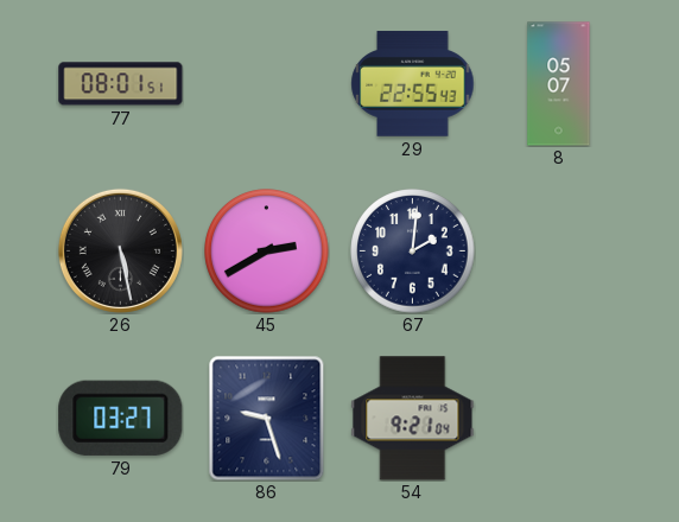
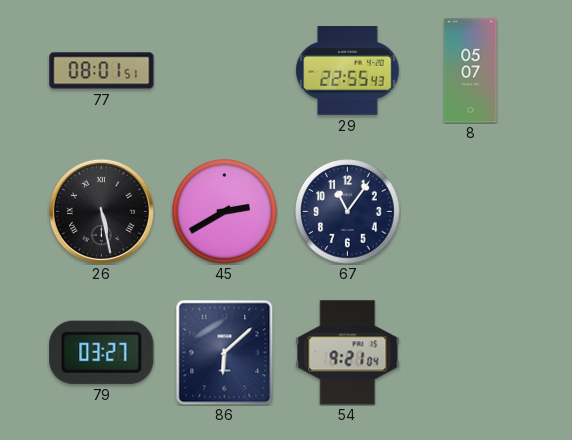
67: 2:01 -> 11:06 (348, 212)
86: 9:27 -> 6:08 (225, 352)
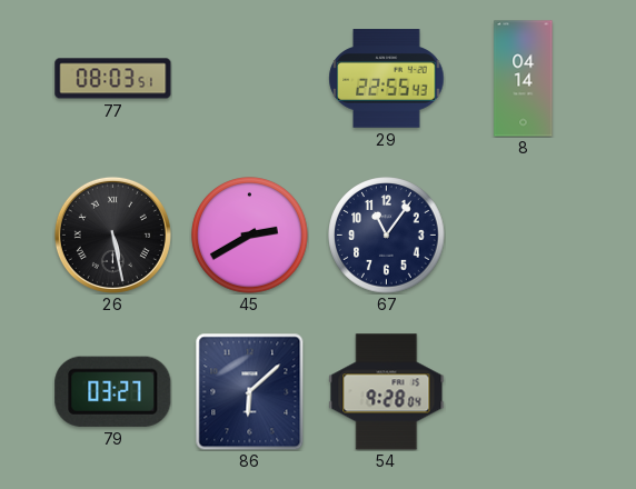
77: 08:01 -> 08:03 (113, 79)
8: 05:07 -> 04:14 (524, 79)
54: 9:21 -> 9:28 (387, 392)
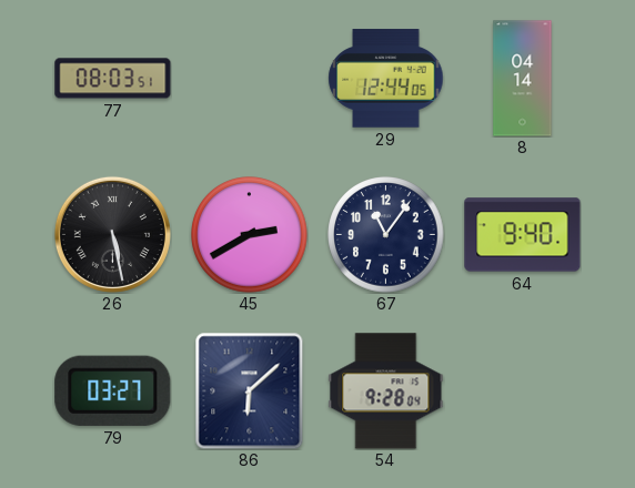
29: 22:55 -> 12:44 (386, 79)
64: none -> 9:40 (523, 235)
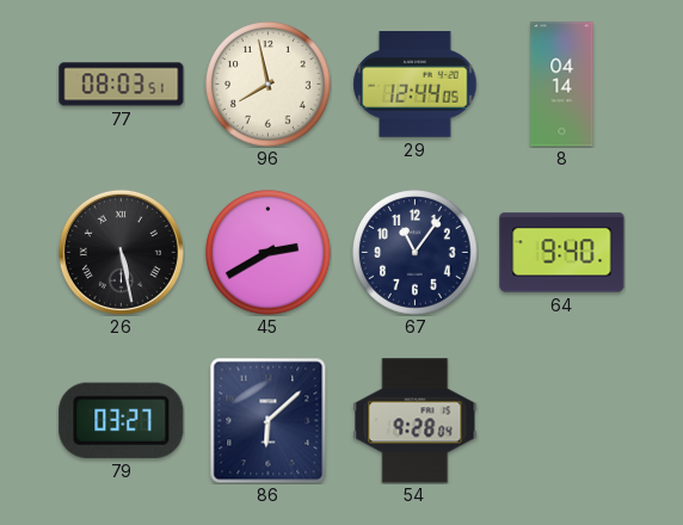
96: none -> 7:58 (269, 85)
